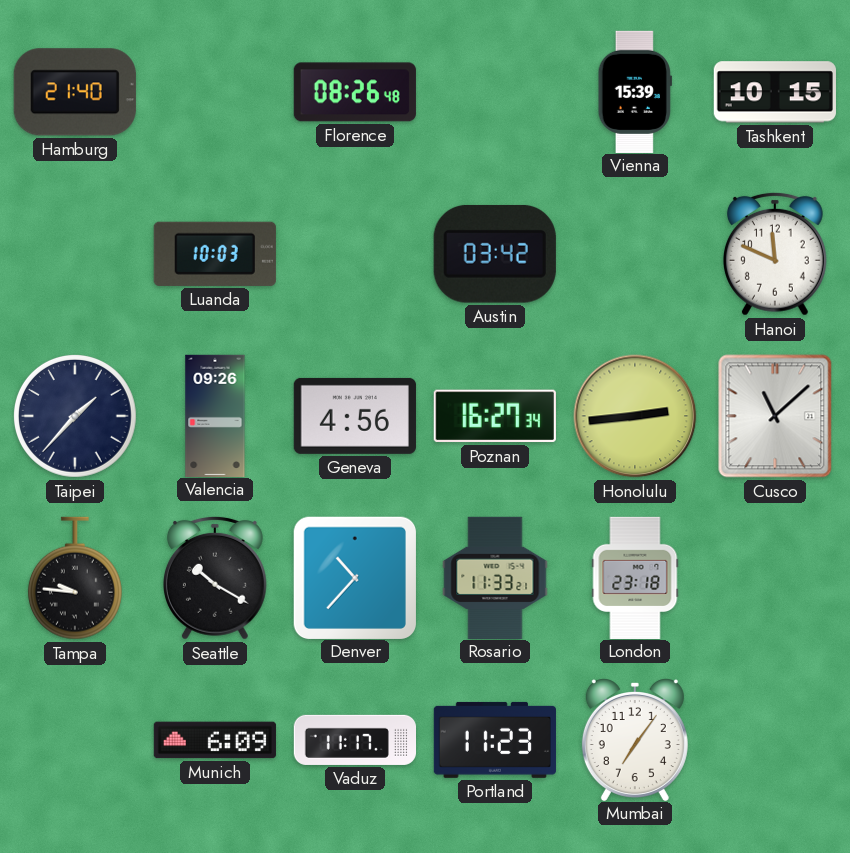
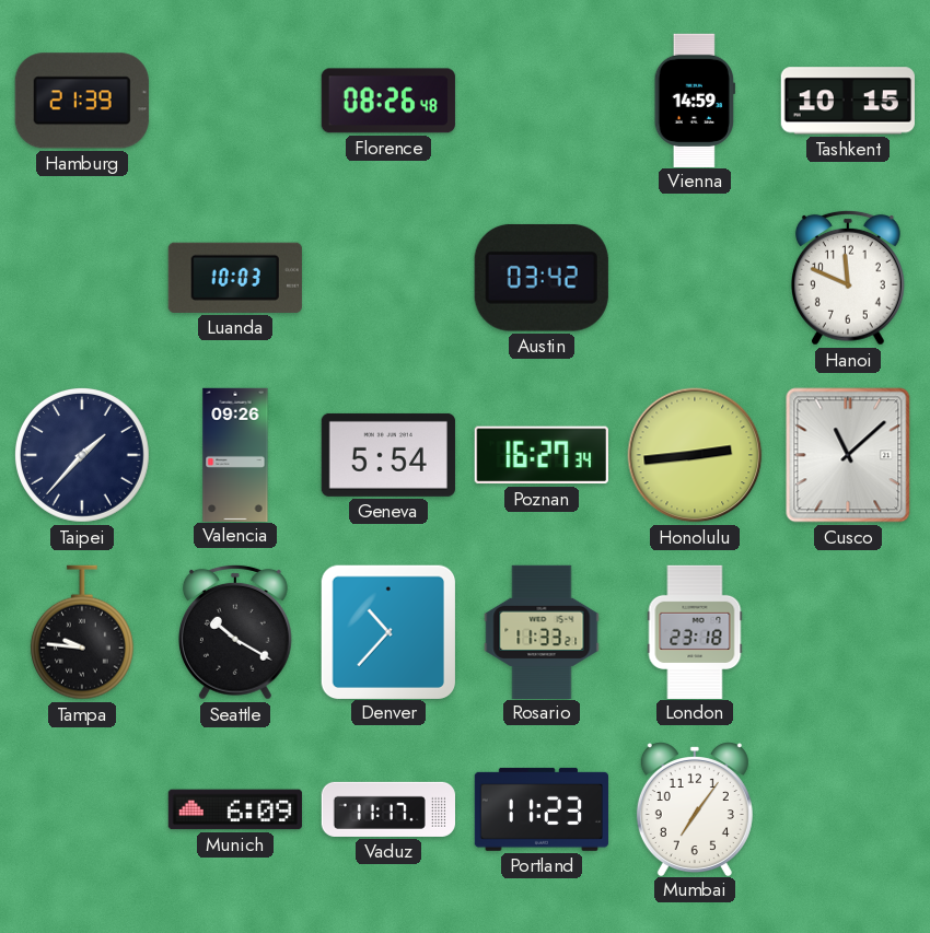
Hamburg: 21:40 -> 21:39 (82, 101)
Vienna: 15:39 -> 14:59 (695, 100)
Geneva: 4:56 -> 5:54 (388, 455)
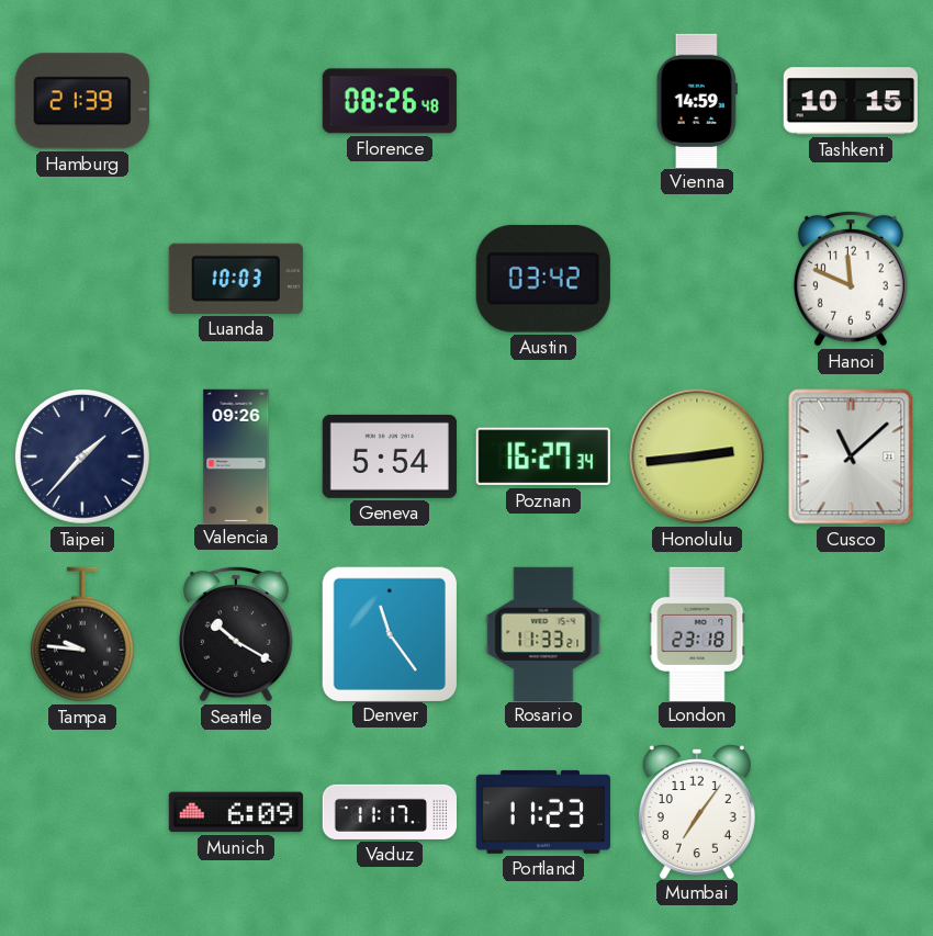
Denver: 10:37 -> 11:24 (389, 633)
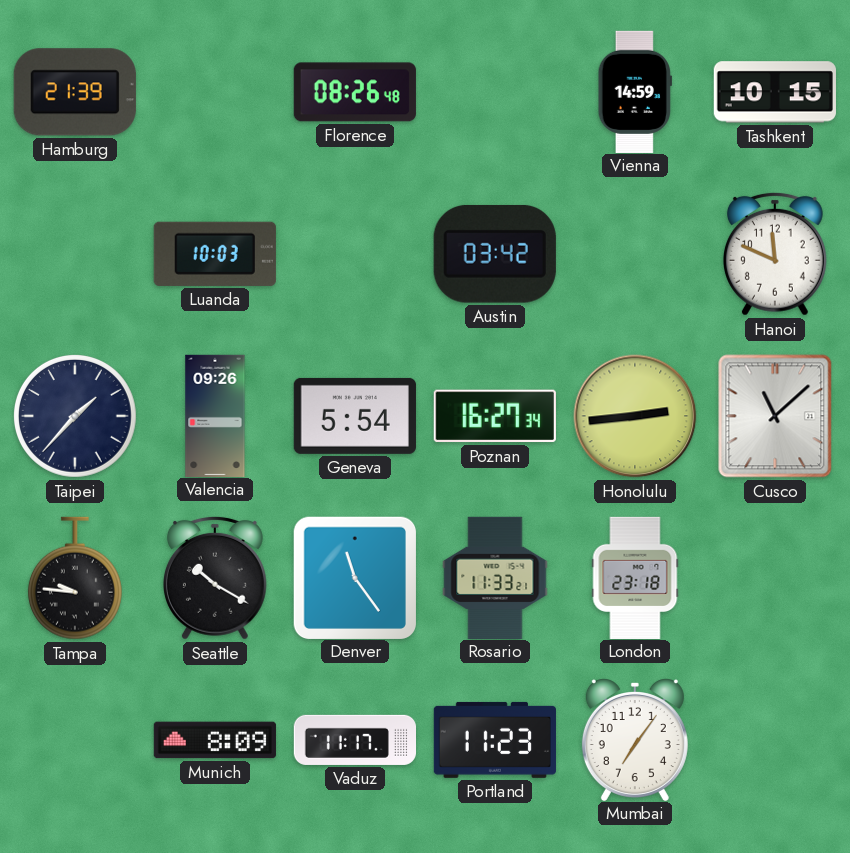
Munich: 6:09 -> 8:09 (215, 740)
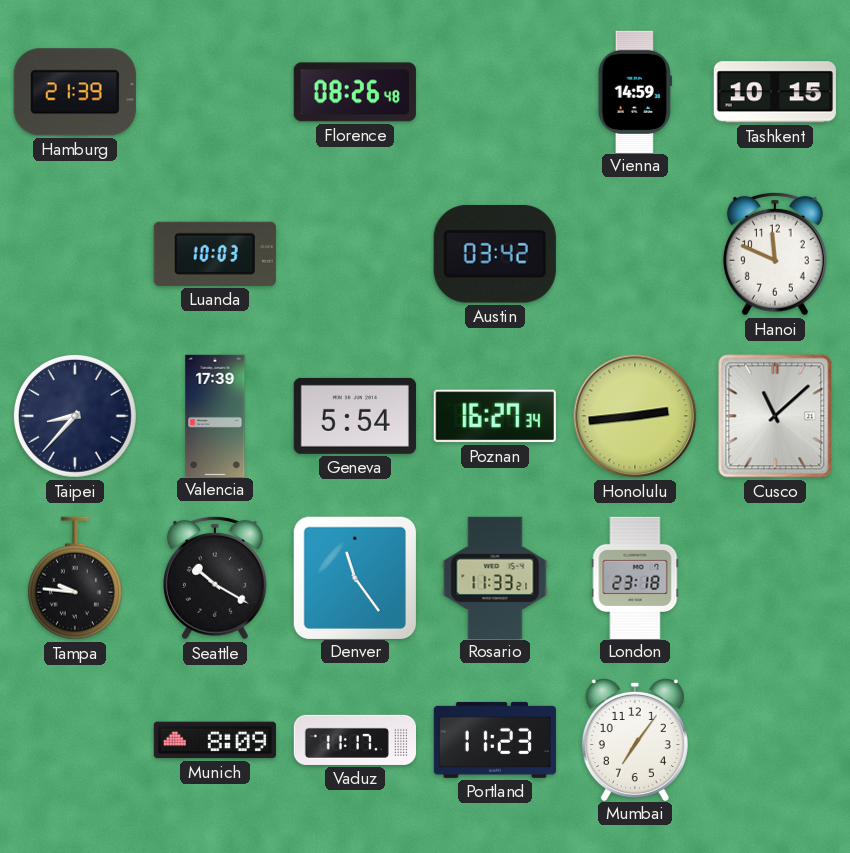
Taipei: 1:37 -> 8:37 (75, 416)
Valencia: 09:26 -> 17:39 (215, 415)
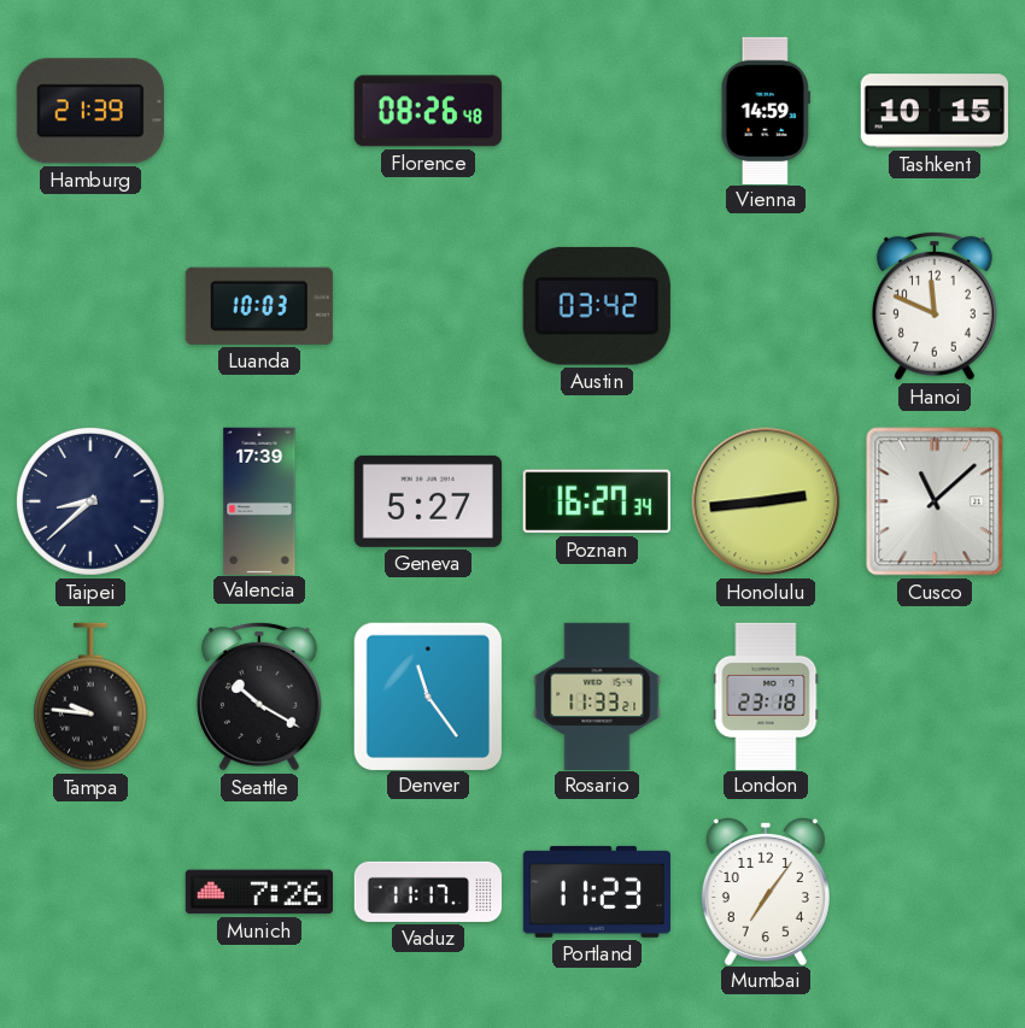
Taipei: 8:37 -> 8:38 (90, 501)
Geneva: 5:54 -> 5:27 (428, 501)
Munich: 8:09 -> 7:26 (259, 892)
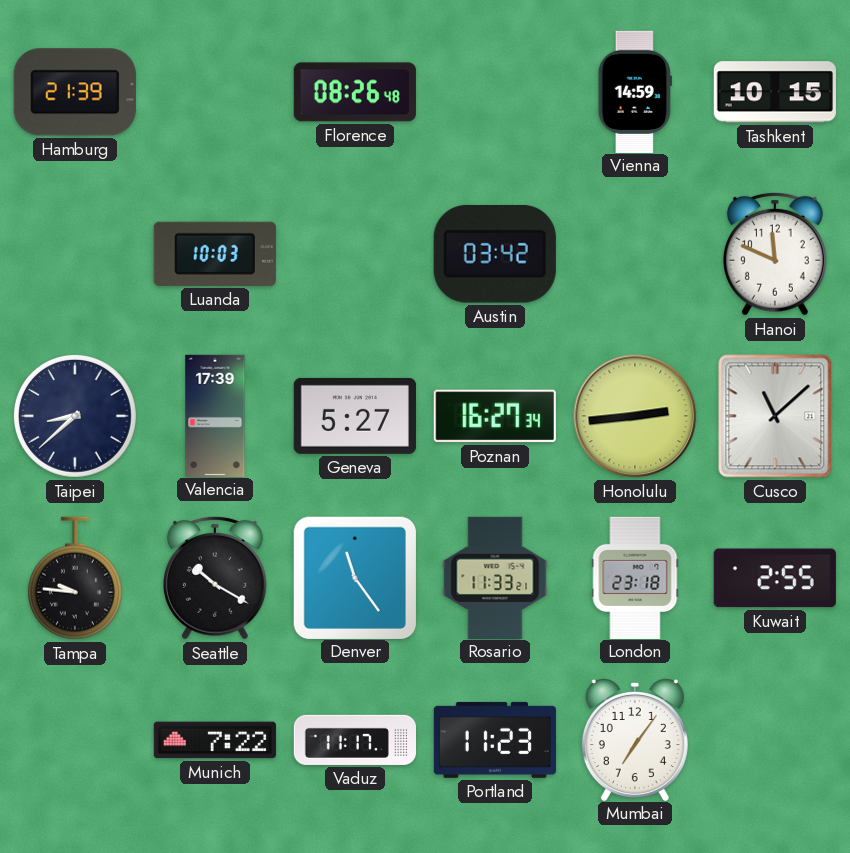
Kuwait: none -> 2:55 (775, 578)
Munich: 7:26 -> 7:22 (215, 740)
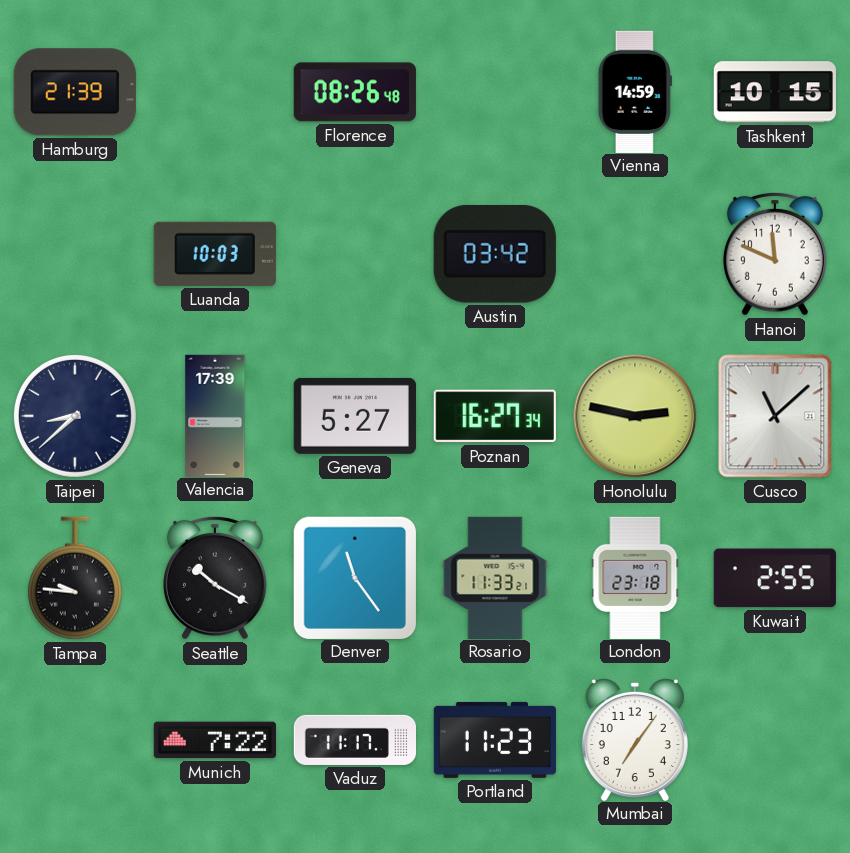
Honolulu: 2:44 -> 2:47 (635, 416)
